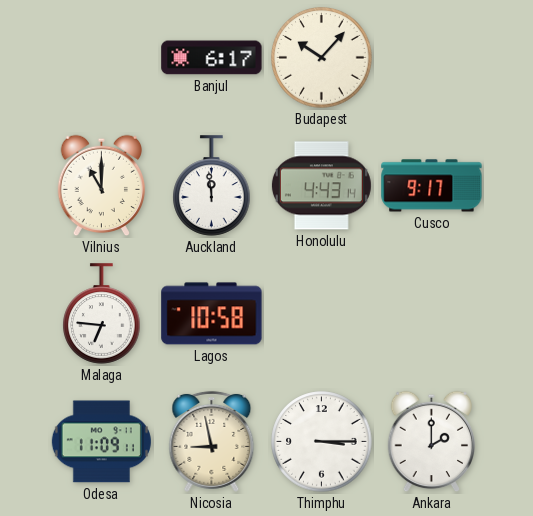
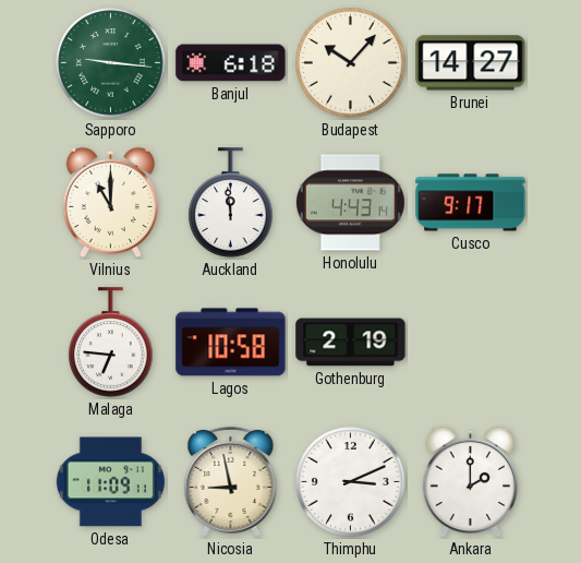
Sapporo: none -> 9:16 (111, 63)
Banjul: 6:17 -> 6:18 (231, 63)
Brunei: none -> 14:27 (471, 63)
Gothenburg: none -> 2:19 (351, 343)
Thimphu: 3:15 -> 3:11 (351, 482)
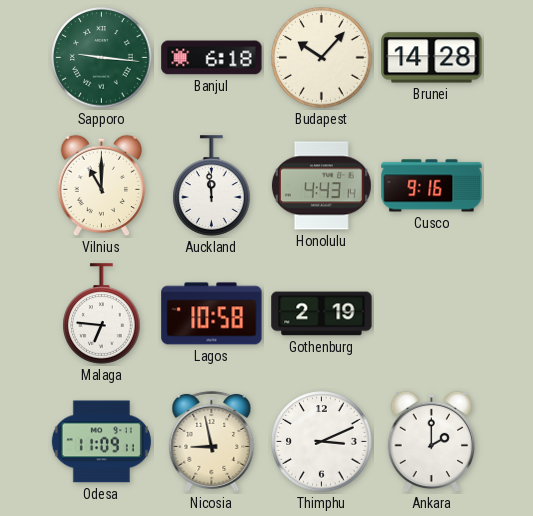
Brunei: 14:27 -> 14:28 (432, 58)
Cusco: 9:17 -> 9:16 (432, 186)
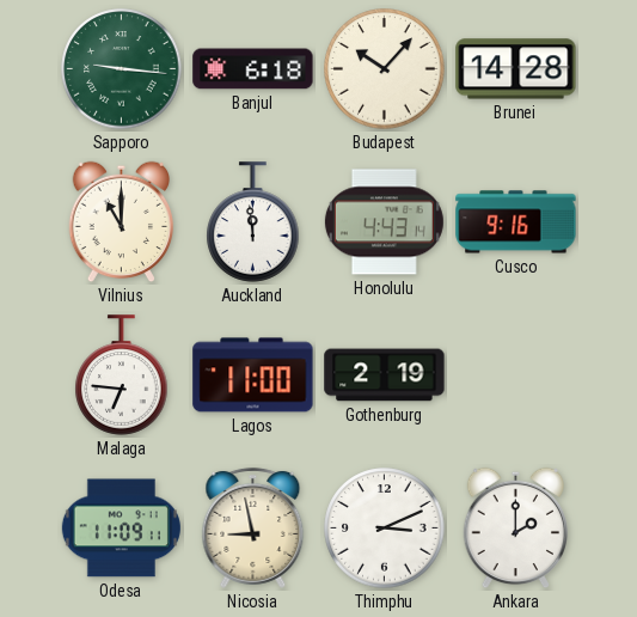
Lagos: 10:58 -> 11:00 (253, 375)
